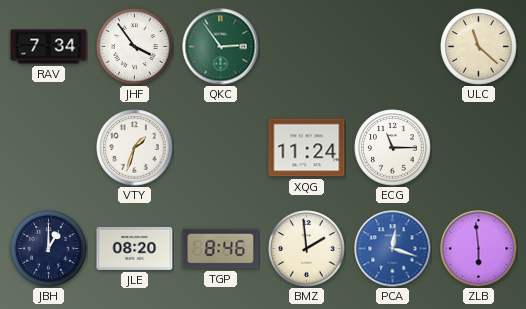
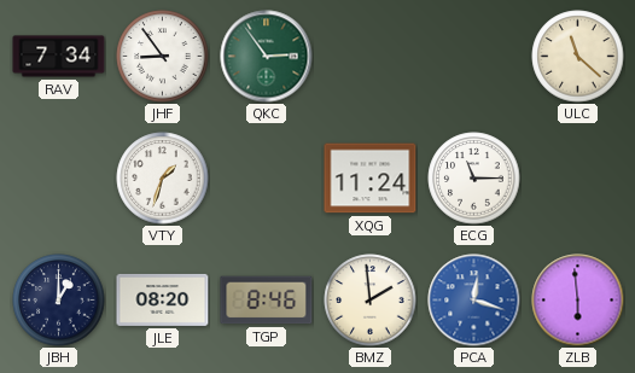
JHF: 3:54 -> 8:54 (163, 57)
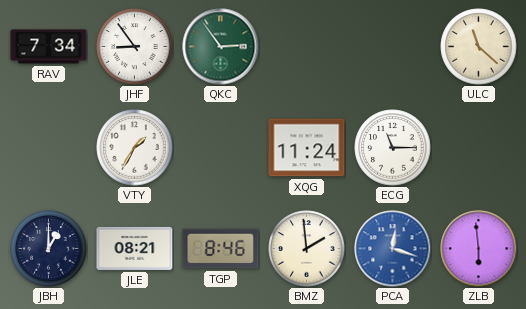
VTY: 1:33 -> 1:35 (135, 148)
JLE: 08:20 -> 08:21 (135, 248)
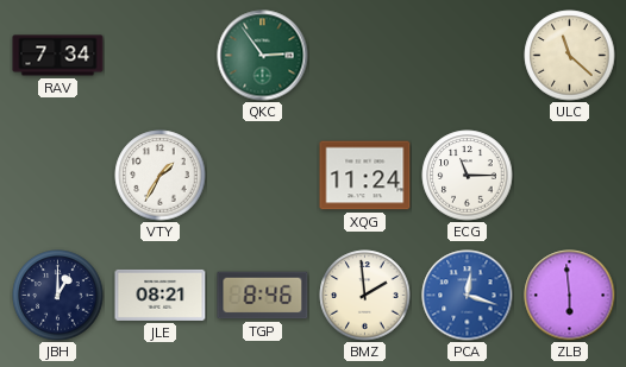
JHF: 8:54 -> none (135, 47)
